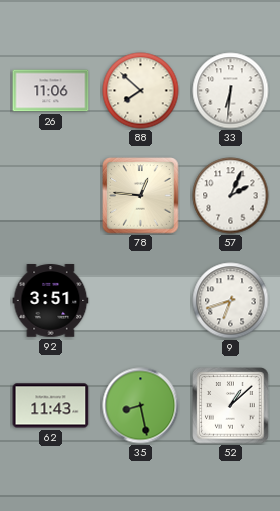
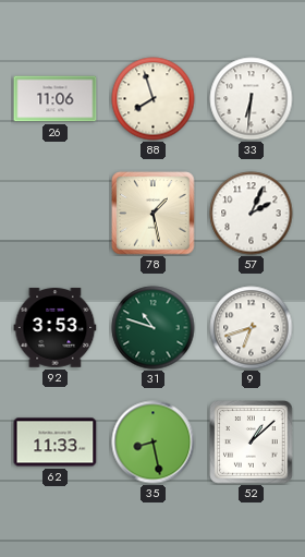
88: 7:52 -> 7:57 (154, 99)
78: 12:46 -> 1:28 (154, 214)
92: 3:51 -> 3:53 (56, 328)
31: none -> 10:48 (154, 328)
62: 11:43 -> 11:33 (56, 443)
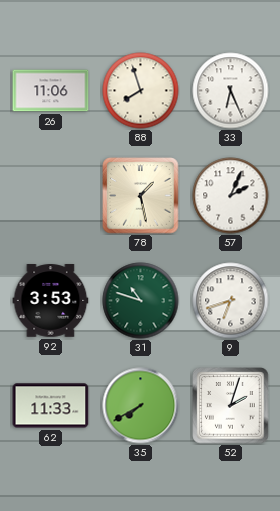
33: 6:31 -> 6:26 (231, 91)
35: 8:28 -> 7:40 (141, 406)
52: 1:08 -> 2:03 (231, 406)
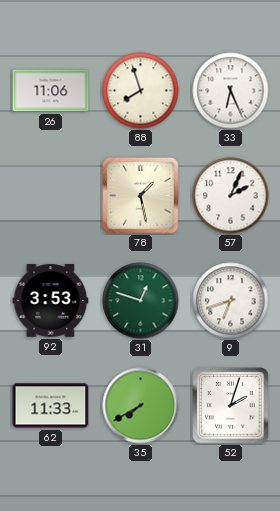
31: 10:48 -> 12:48 (141, 301)
